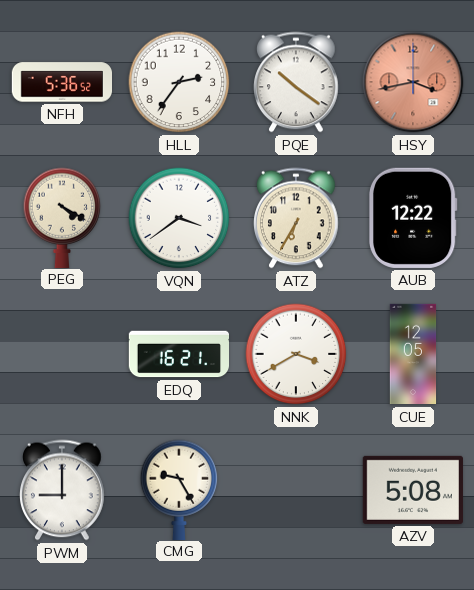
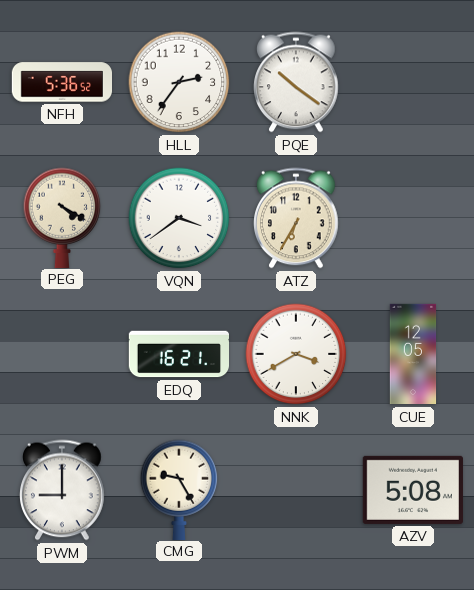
HSY: 3:43 -> none (413, 82)
AUB: 12:22 -> none (413, 218)
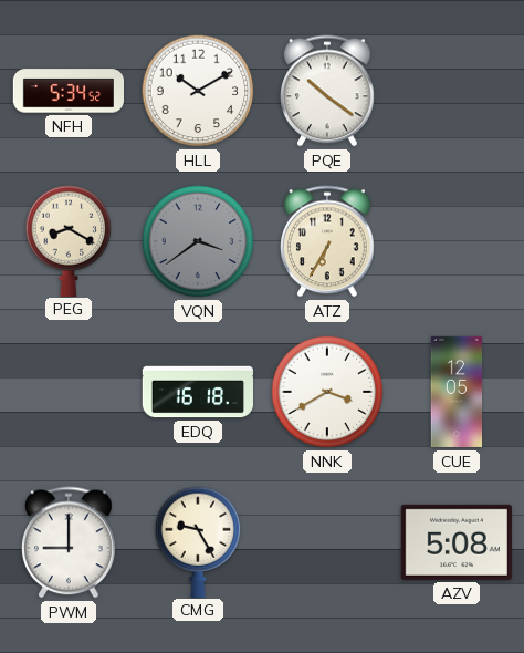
NFH: 5:36 -> 5:34 (67, 91)
HLL: 2:36 -> 10:10 (198, 91)
PEG: 4:20 -> 8:20 (69, 240)
VQN dial: white -> grey (198, 241)
EDQ: 16:21 -> 16:18 (197, 392)
